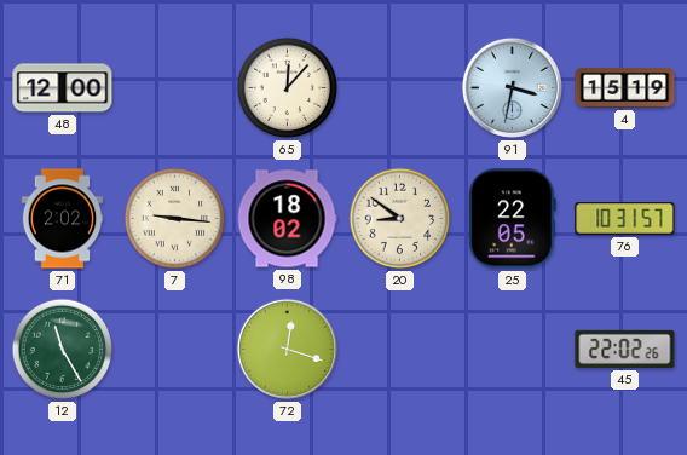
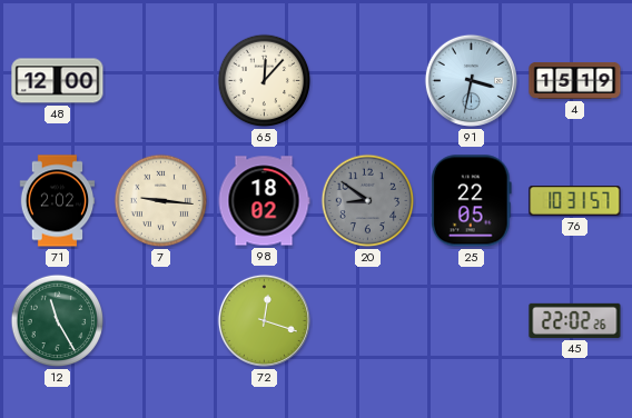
20 dial: cream -> grey (368, 201)
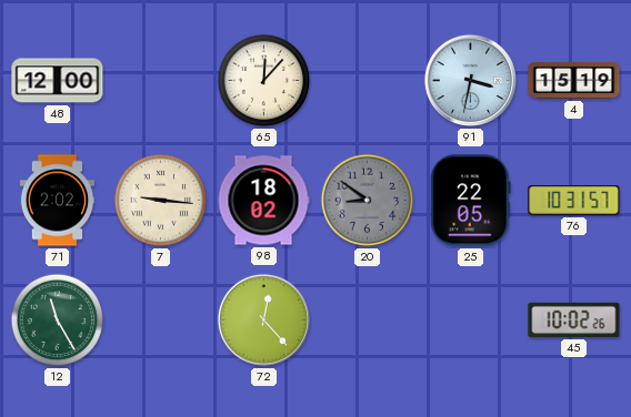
72: 12:18 -> 12:23 (263, 319)
45: 22:02 -> 10:02 (574, 319)
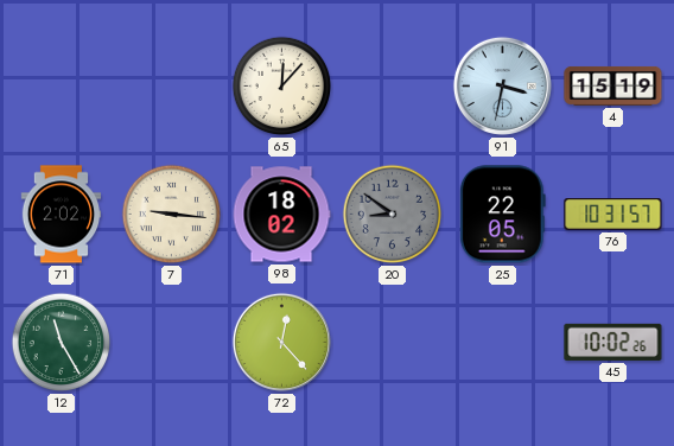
48: 12:00 -> none (58, 81)
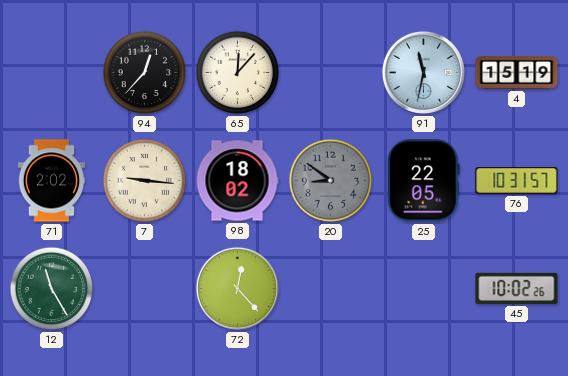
94: none -> 12:37 (145, 73)
91: 3:32 -> 11:32 (423, 72)
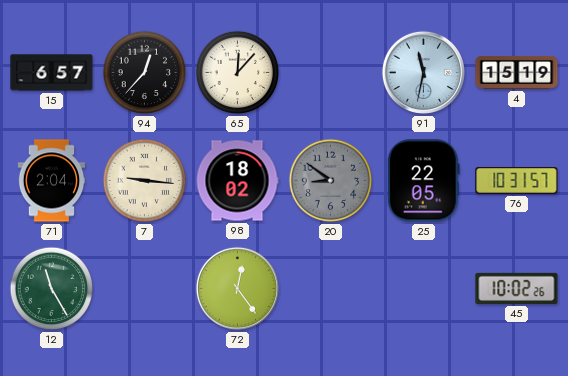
15: none -> 6:57 (52, 73)
71: 2:02 -> 2:04 (52, 181)
72: 12:23 -> 12:24 (237, 288)
